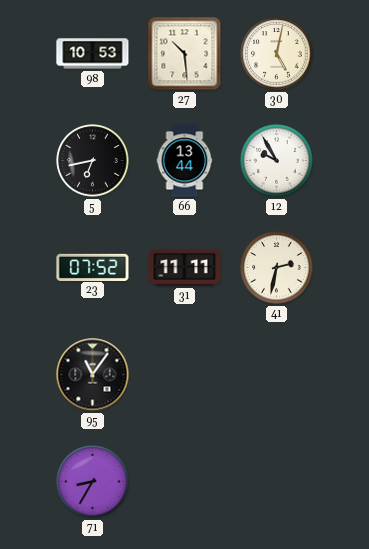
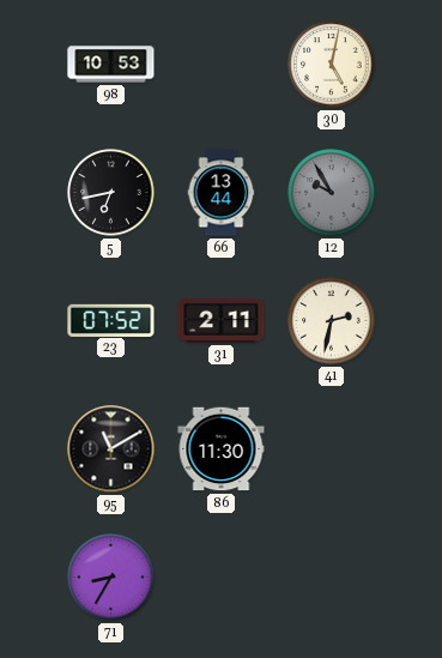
27: 10:29 -> none (185, 54)
12 dial: white -> grey (332, 193)
31: 11:11 -> 2:11 (222, 320)
95: 11:06 -> 11:10 (111, 449)
86: none -> 11:30 (222, 449)
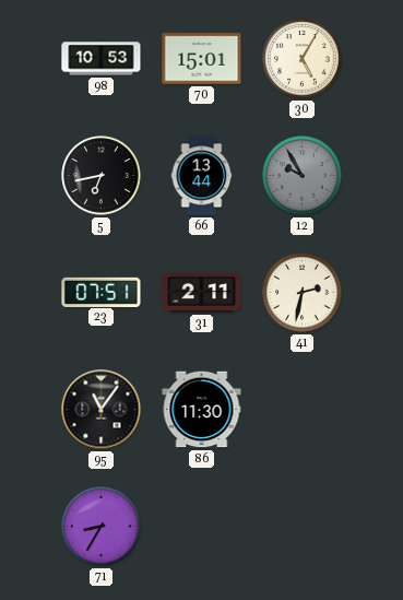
70: none -> 15:01 (202, 59)
30: 5:02 -> 5:05 (303, 59)
23: 07:52 -> 07:51 (102, 292)
95: 11:10 -> 11:06 (102, 410)
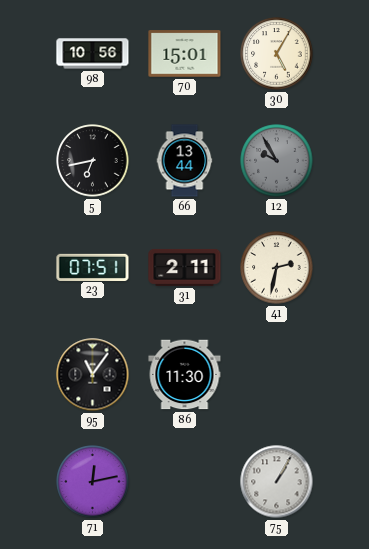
98: 10:53 -> 10:56 (93, 54)
71: 8:35 -> 12:13 (93, 482)
75: none -> 1:05 (277, 482)
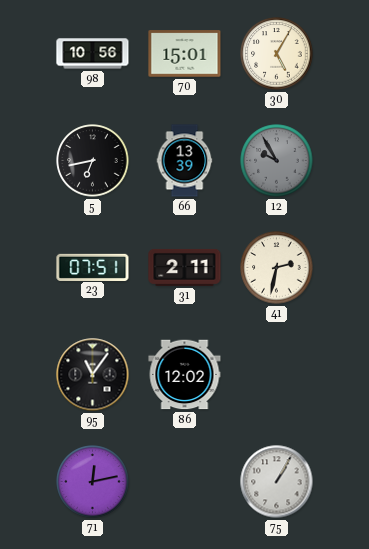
66: 13:44 -> 13:39 (185, 161)
86: 11:30 -> 12:02 (185, 375)
